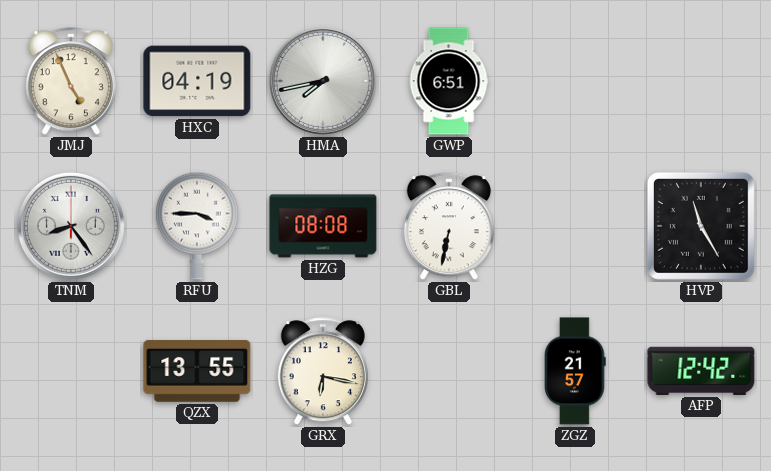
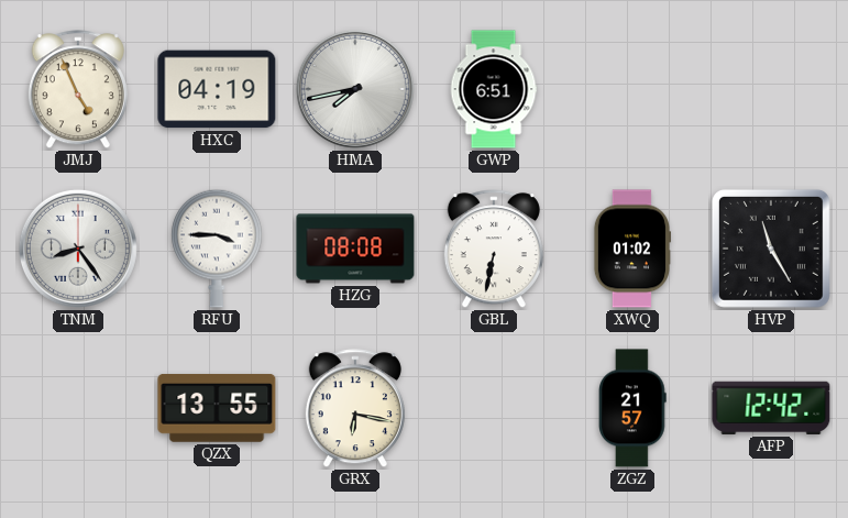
XWQ: none -> 01:02 (631, 249)
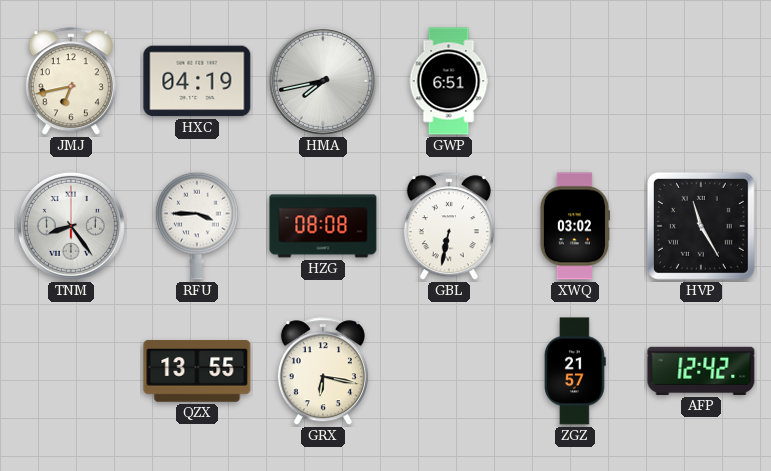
JMJ: 4:56 -> 6:43 (71, 82)
XWQ: 01:02 -> 03:02 (574, 226)
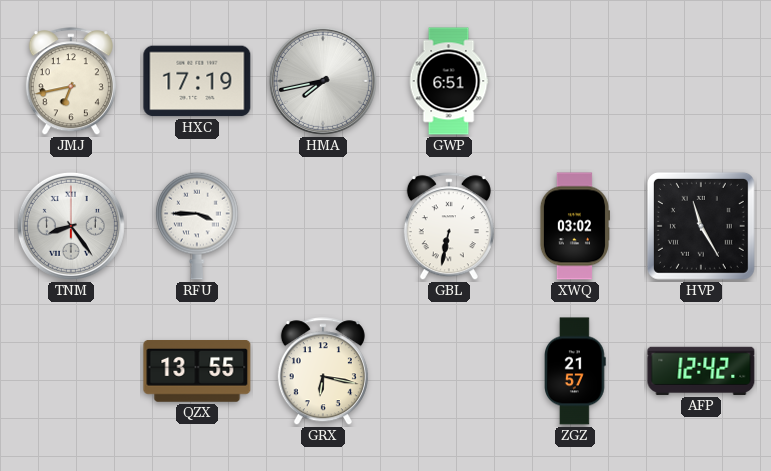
HXC: 04:19 -> 17:19 (197, 81)
HZG: 08:08 -> none (323, 226)
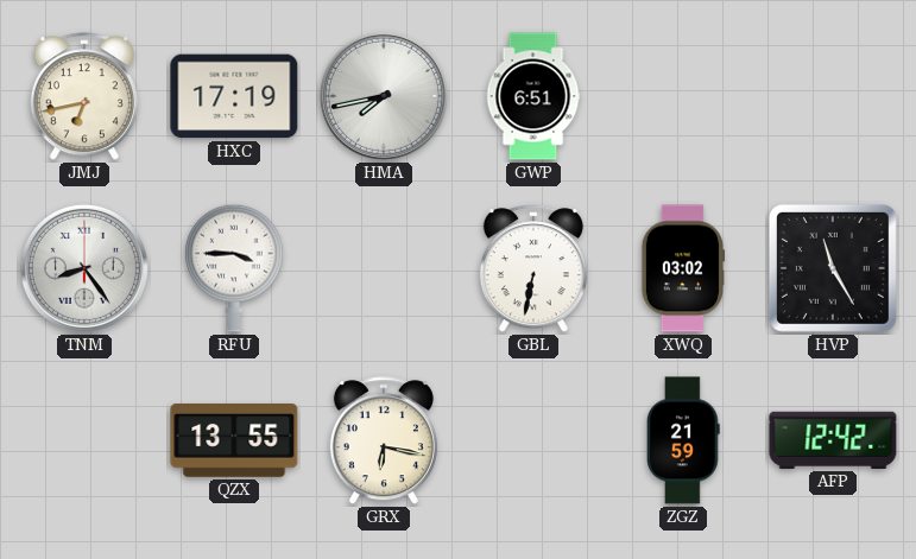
ZGZ: 21:57 -> 21:59 (684, 440)
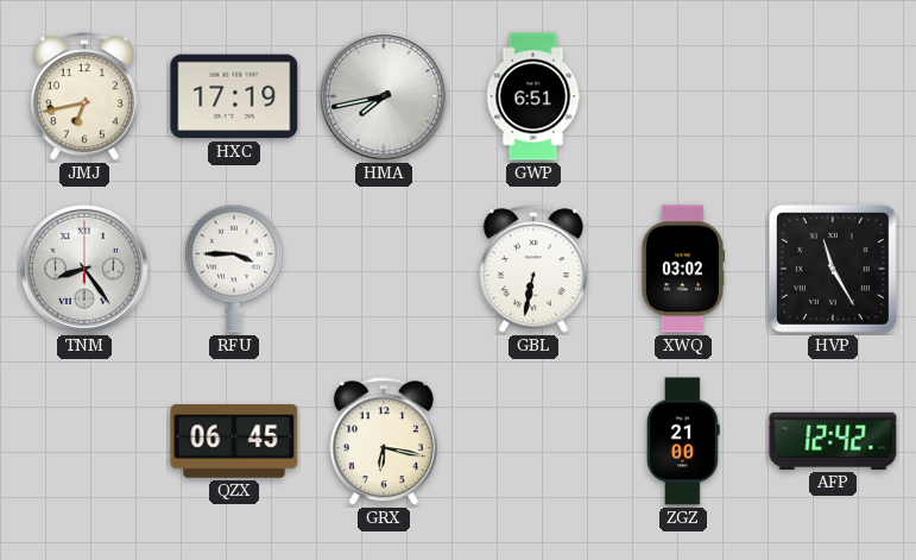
QZX: 13:55 -> 06:45 (234, 442)
ZGZ: 21:59 -> 21:00 (684, 441)
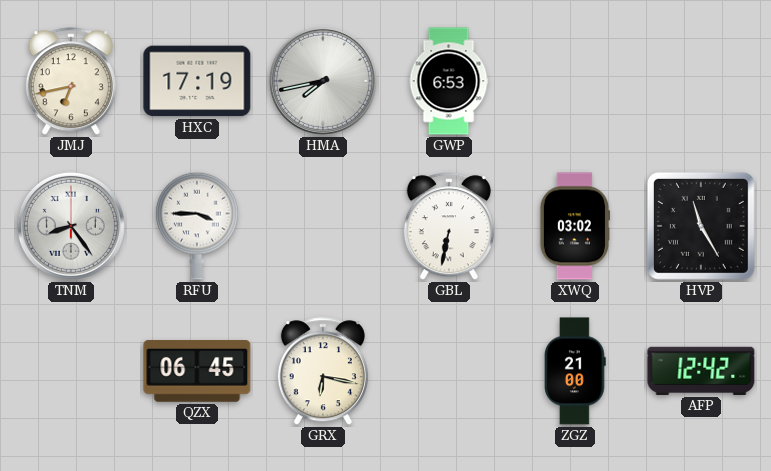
GWP: 6:51 -> 6:53 (449, 81)
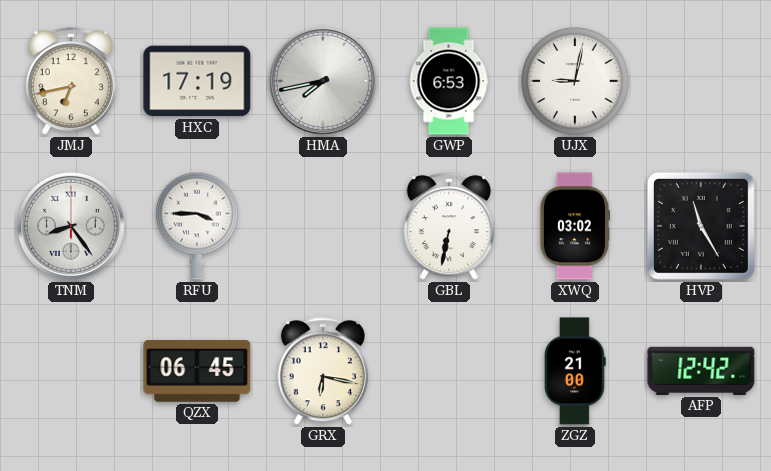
UJX: none -> 9:02 (575, 81)
